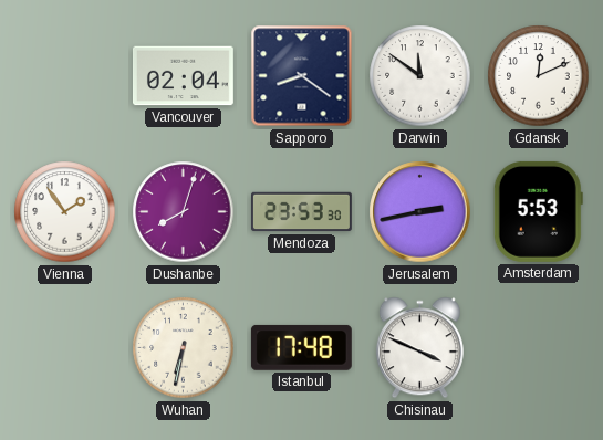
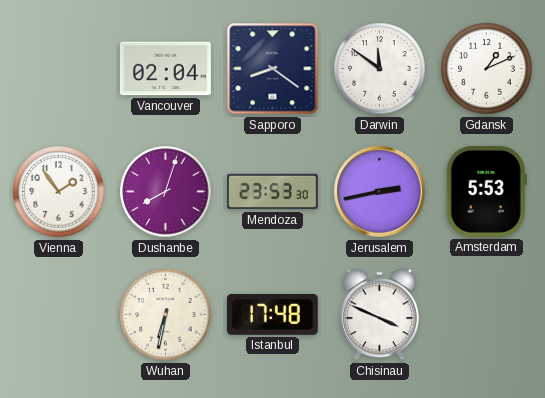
Gdansk: 12:11 -> 1:11 (487, 69)
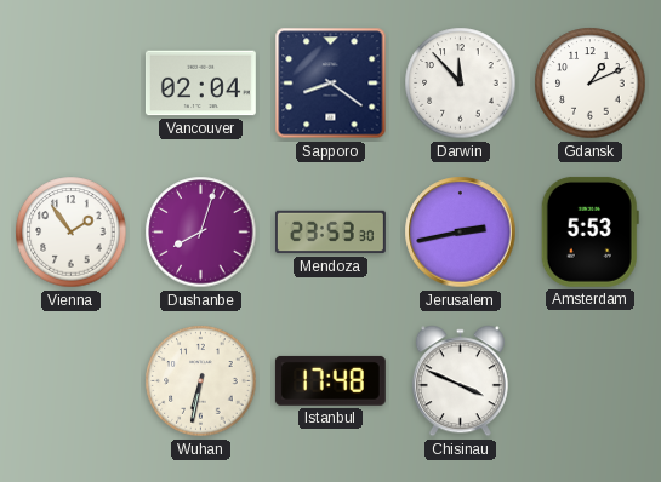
Darwin: 11:51 -> 11:53 (461, 84)
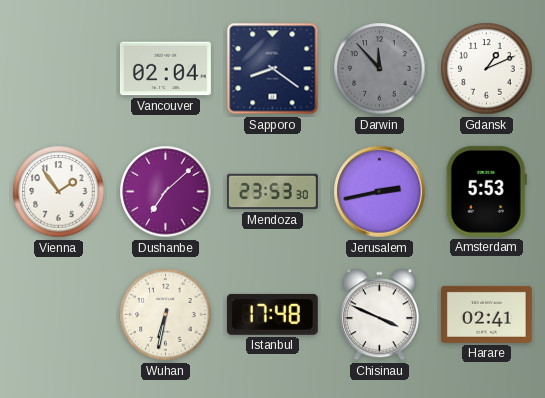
Darwin dial: white -> grey (380, 69)
Dushanbe: 8:03 -> 7:08 (166, 192)
Harare: none -> 02:41 (486, 314)
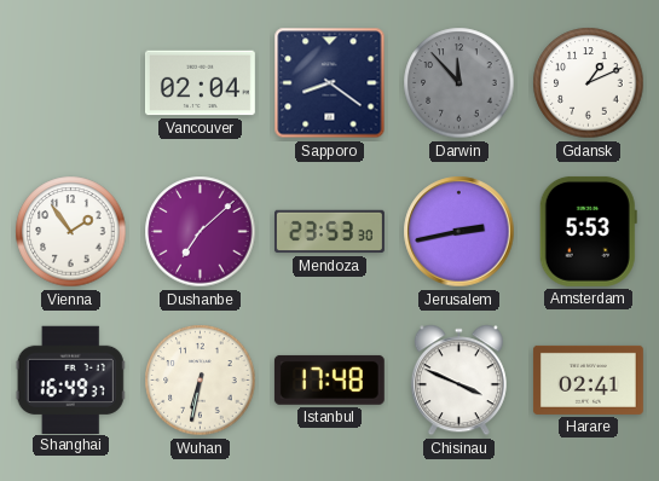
Shanghai: none -> 16:49 (70, 379)
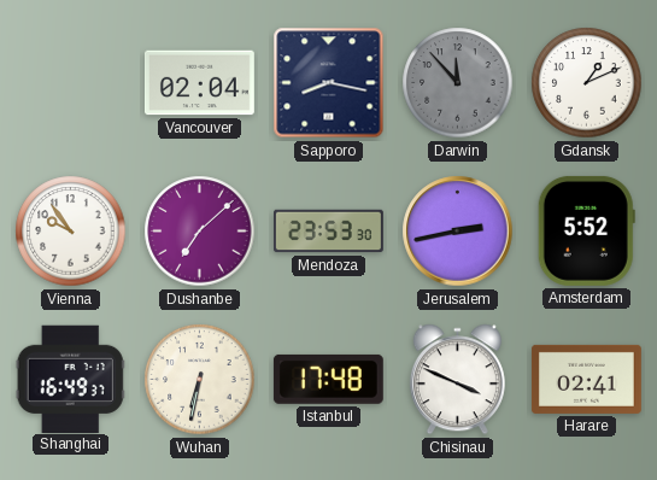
Sapporo: 8:21 -> 8:17 (329, 83)
Vienna: 1:54 -> 9:54 (71, 232)
Amsterdam: 5:53 -> 5:52 (586, 230)
